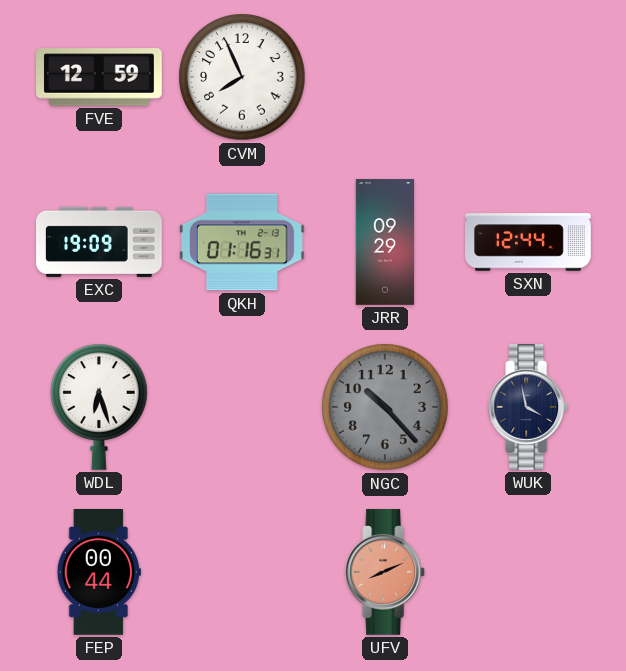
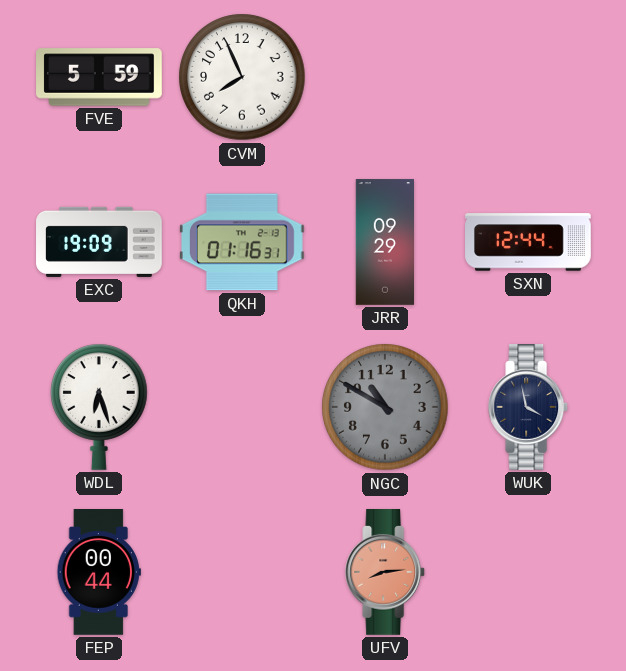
FVE: 12:59 -> 5:59 (99, 77)
NGC: 10:23 -> 10:50 (385, 407)
UFV: 8:11 -> 8:14 (386, 573)
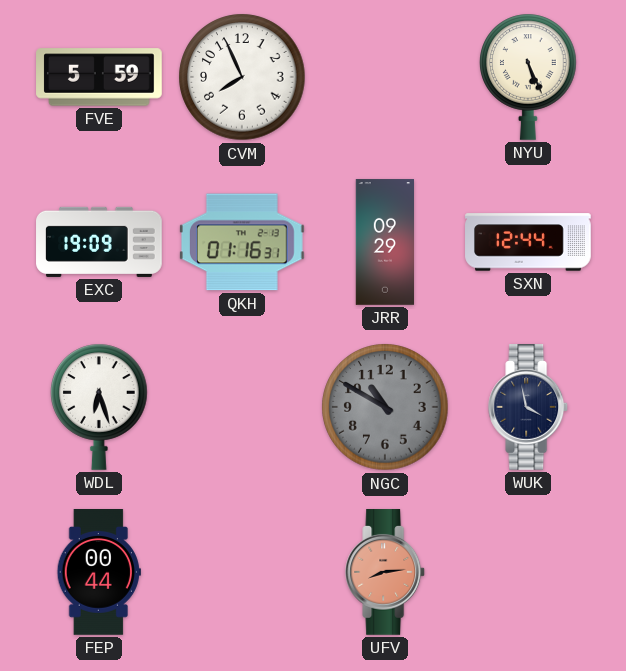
NYU: none -> 5:26 (528, 77)
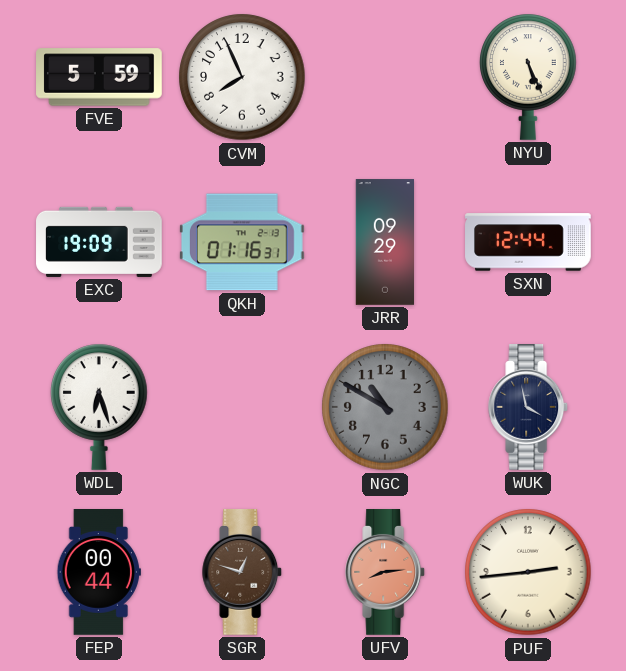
SGR: none -> 12:48 (243, 573)
PUF: none -> 2:44 (528, 572)
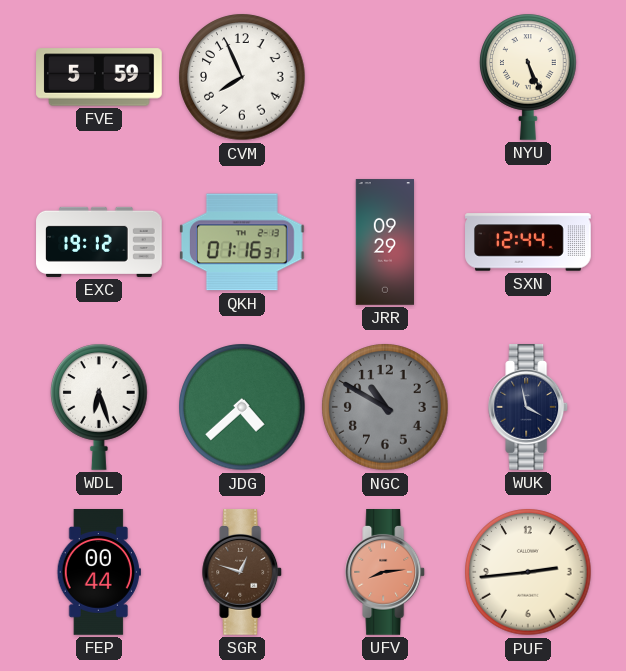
EXC: 19:09 -> 19:12 (99, 242)
JDG: none -> 4:38 (242, 407)
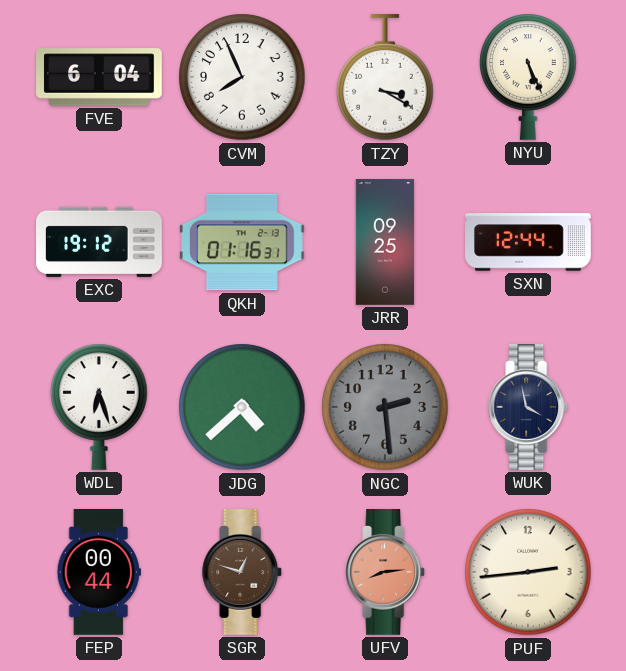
FVE: 5:59 -> 6:04 (99, 77)
TZY: none -> 3:20 (385, 78)
JRR: 09:29 -> 09:25 (385, 242)
NGC: 10:50 -> 2:29 (385, 407)
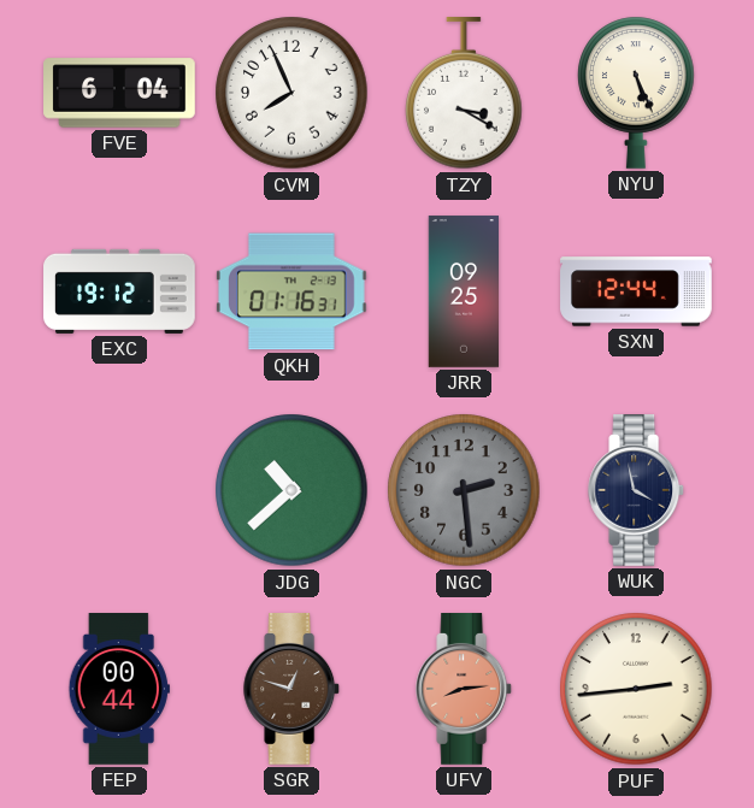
WDL: 6:27 -> none (99, 407)
JDG: 4:38 -> 10:38 (291, 490)
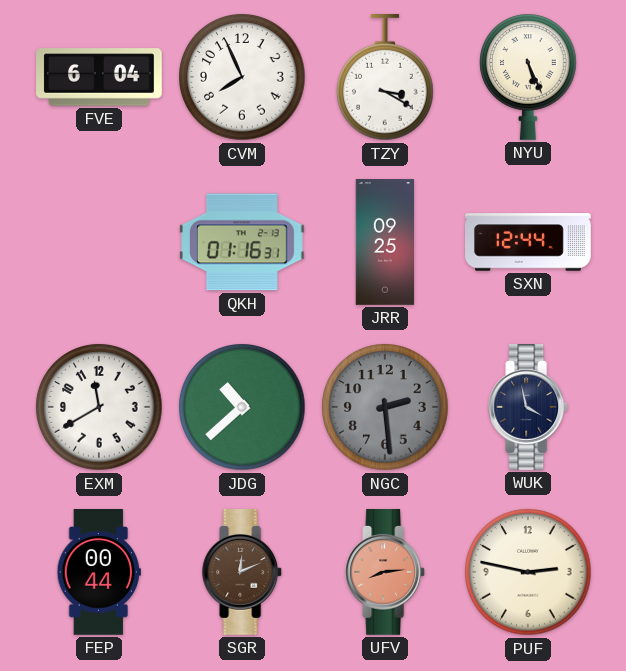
EXC: 19:12 -> none (119, 291)
EXM: none -> 11:40 (99, 407)
SGR: 12:48 -> 12:11 (243, 573)
PUF: 2:44 -> 2:47 (528, 572)
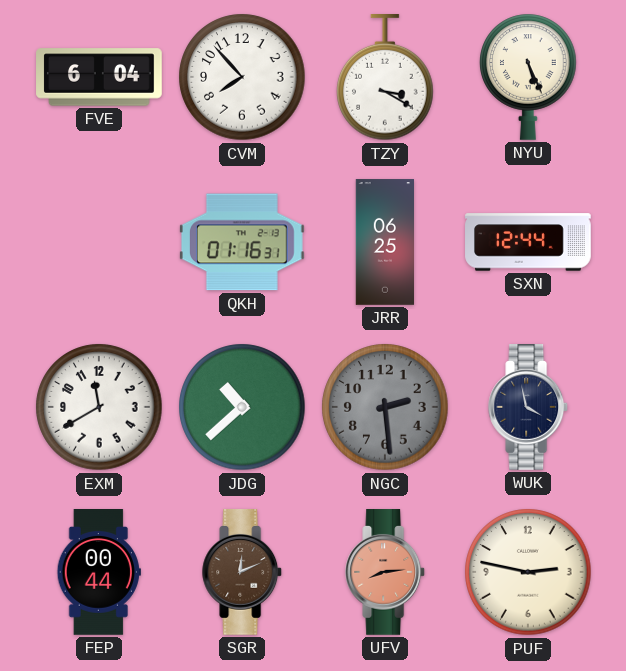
CVM: 7:56 -> 7:53 (242, 77)
JRR: 09:25 -> 06:25 (385, 242)
